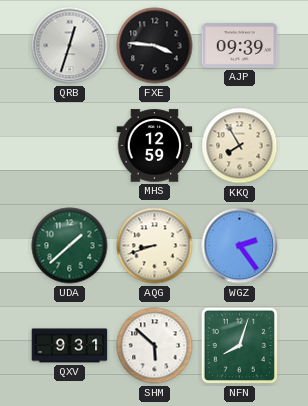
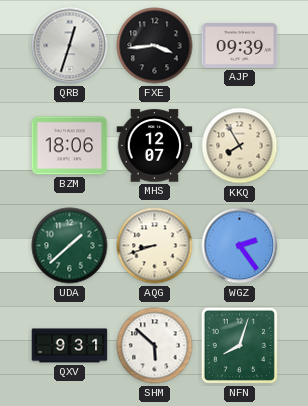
FXE: 3:46 -> 3:44 (155, 46)
BZM: none -> 18:06 (70, 146)
MHS: 12:59 -> 12:07 (155, 146)
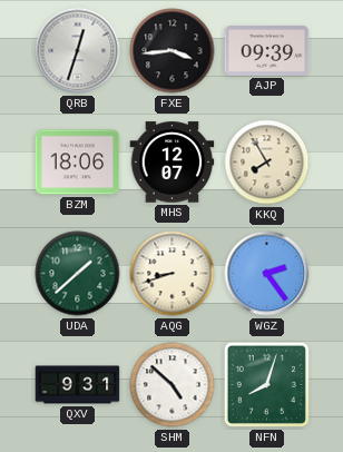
SHM: 5:52 -> 4:52 (173, 385)
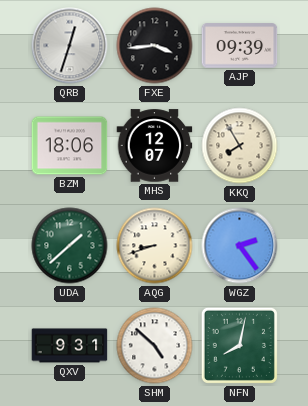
NFN: 8:03 -> 8:02 (239, 345)
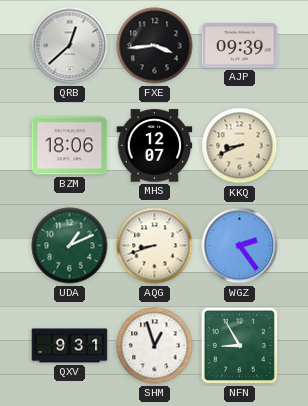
QRB: 12:33 -> 12:38 (70, 46)
KKQ: 7:55 -> 8:41 (240, 146)
UDA: 1:38 -> 1:11 (70, 246)
SHM: 4:52 -> 12:57 (155, 346)
NFN: 8:02 -> 8:55 (239, 345)
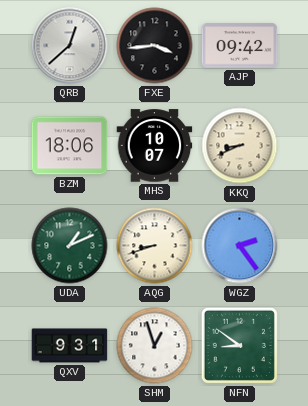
AJP: 09:39 -> 09:42 (240, 46)
MHS: 12:07 -> 10:07 (155, 146)
NFN: 8:55 -> 8:51 (239, 345)
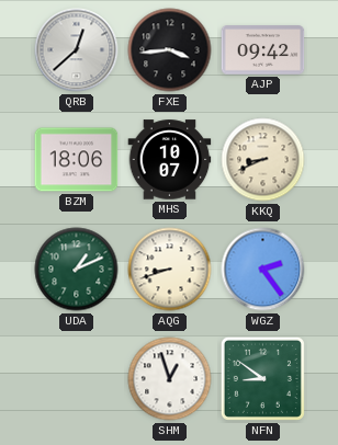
QXV: 9:31 -> none (70, 346)
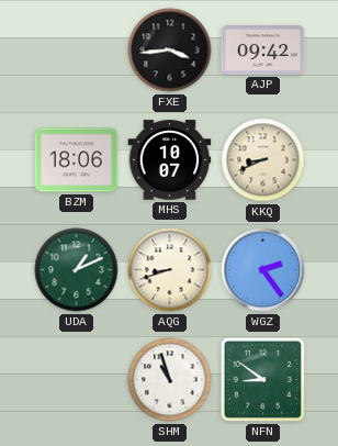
QRB: 12:38 -> none (77, 50)
SHM: 12:57 -> 10:57 (170, 380)
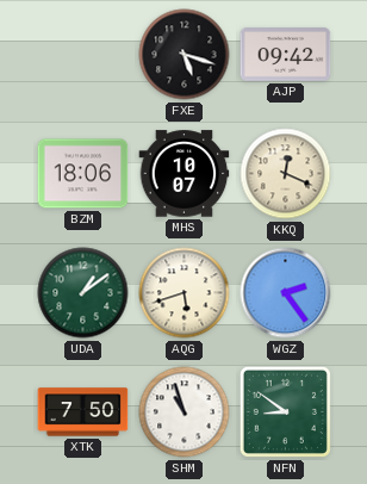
FXE: 3:44 -> 5:18 (185, 55)
KKQ: 8:41 -> 12:19 (286, 174)
UDA: 1:11 -> 1:09 (83, 293)
AQG: 8:42 -> 5:42 (185, 293)
XTK: none -> 7:50 (83, 412)
